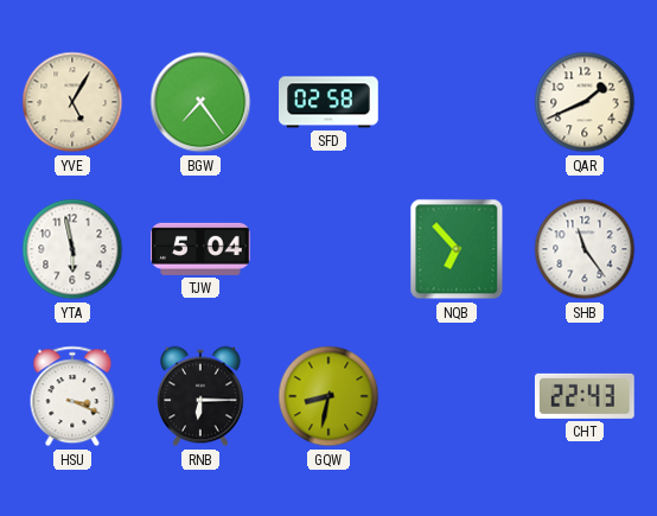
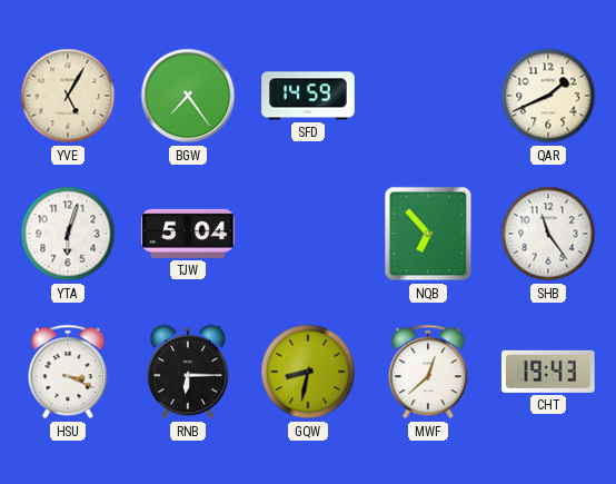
SFD: 02:58 -> 14:59 (308, 96)
YTA: 5:58 -> 6:03 (68, 234)
MWF: none -> 12:38 (428, 372)
CHT: 22:43 -> 19:43 (548, 372)
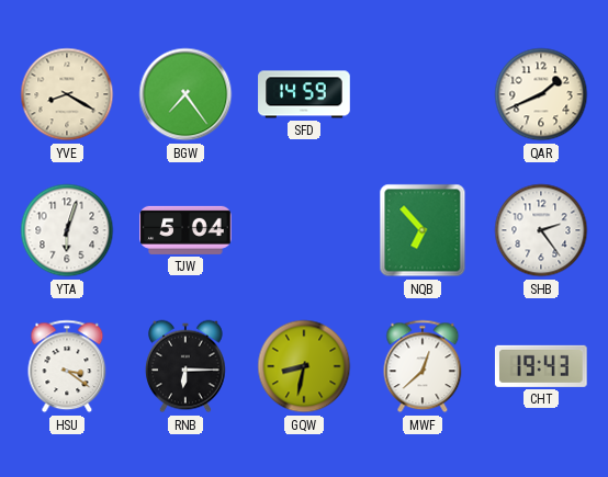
YVE: 5:05 -> 8:20 (67, 94)
SHB: 11:24 -> 2:24 (541, 230)
HSU: 3:19 -> 3:21 (67, 366)
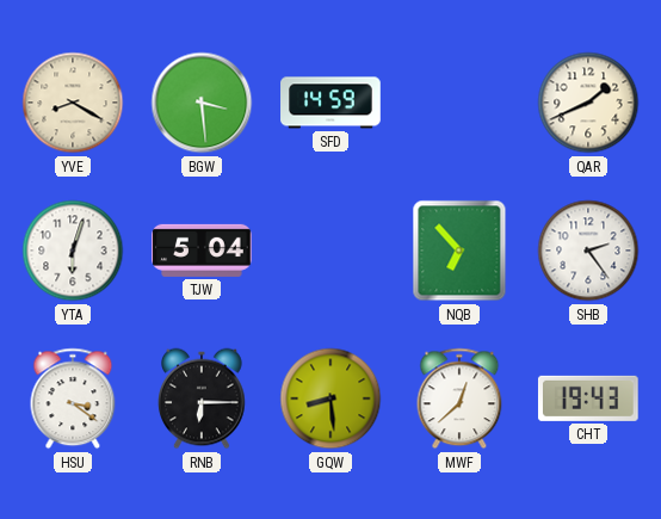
BGW: 7:24 -> 3:29 (202, 103)
GQW: 8:32 -> 8:29 (330, 398)
